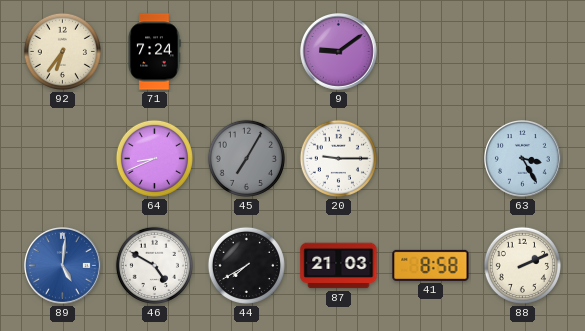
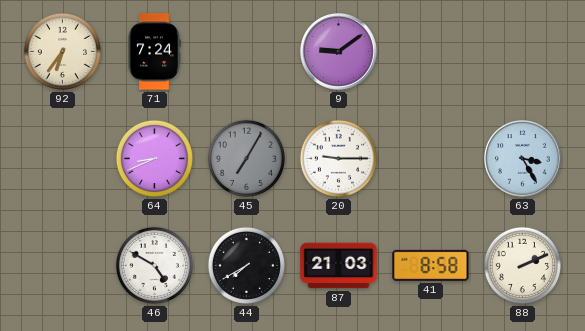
89: 5:01 -> none (63, 266)
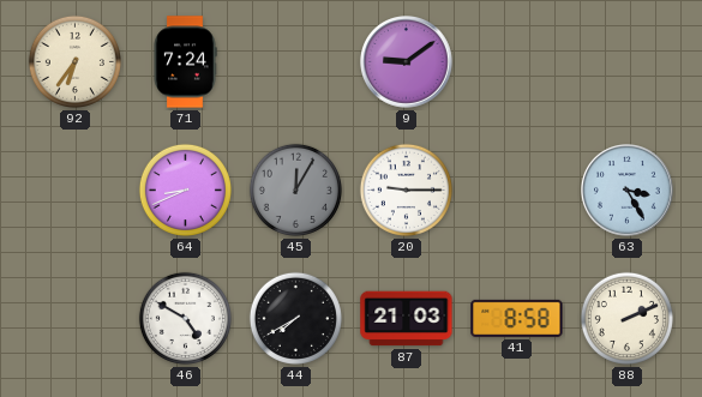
45: 7:05 -> 12:05 (295, 190)
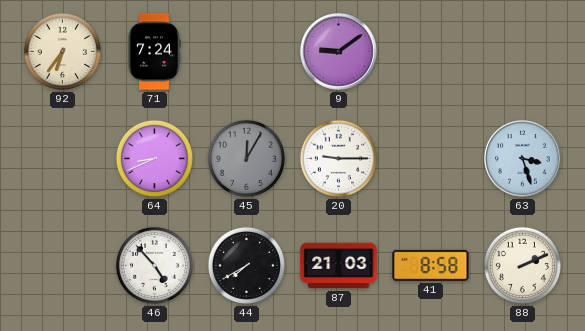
63: 3:25 -> 3:27 (523, 159)
46: 4:50 -> 4:53 (154, 265)
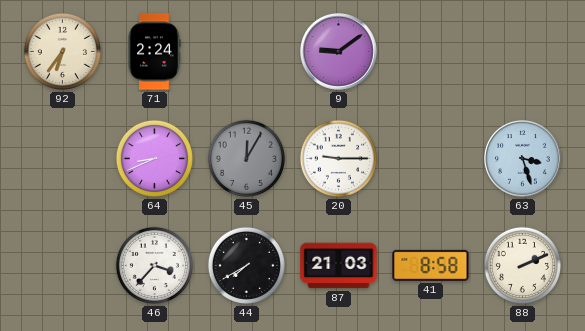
71: 7:24 -> 2:24 (154, 52)
46: 4:53 -> 3:37 (154, 265)
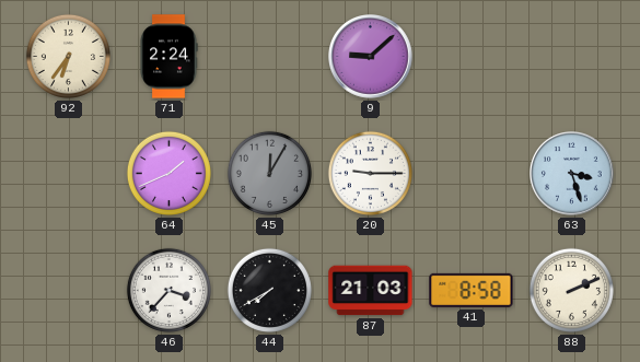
9: 9:09 -> 9:08 (371, 57)
64: 8:41 -> 1:41 (168, 173)
